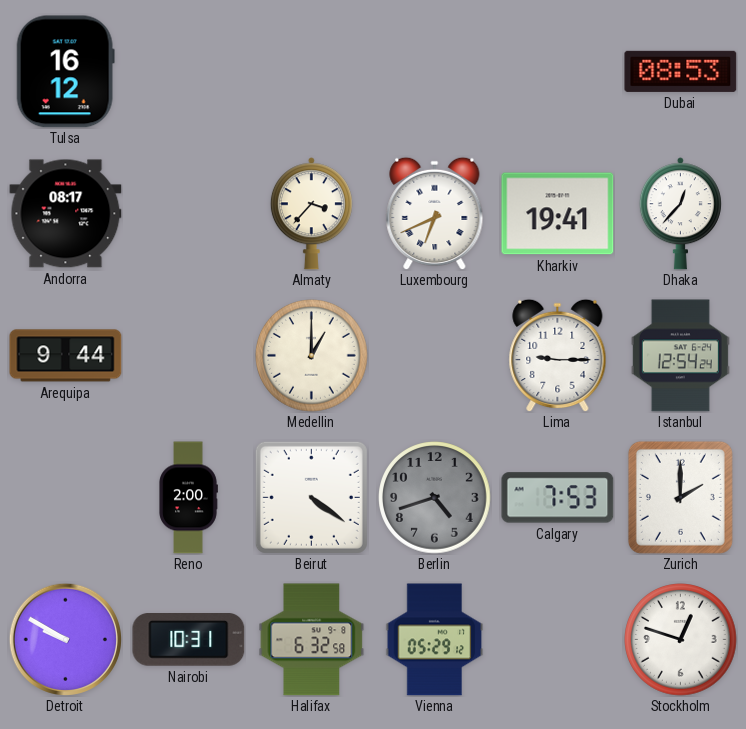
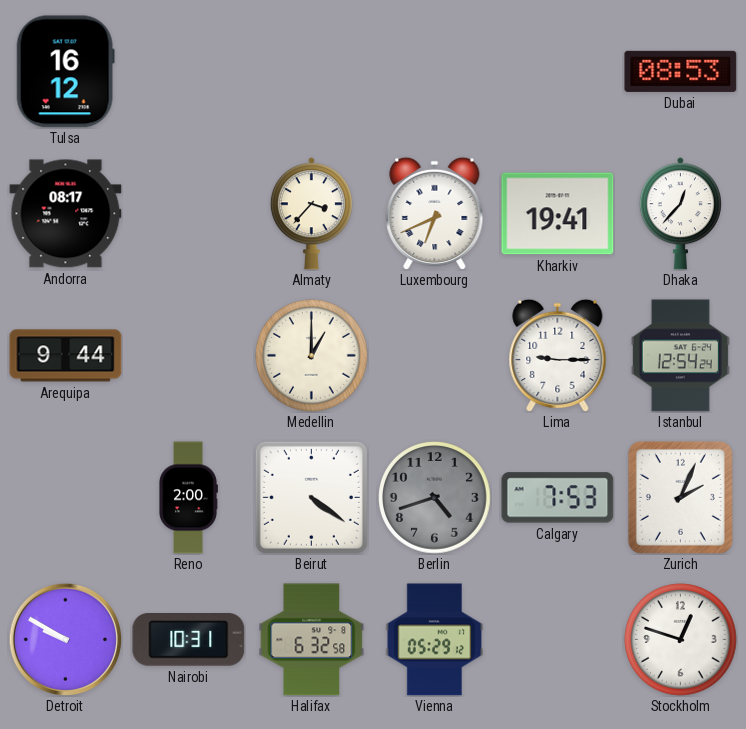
Zurich: 2:00 -> 2:04 (680, 497)
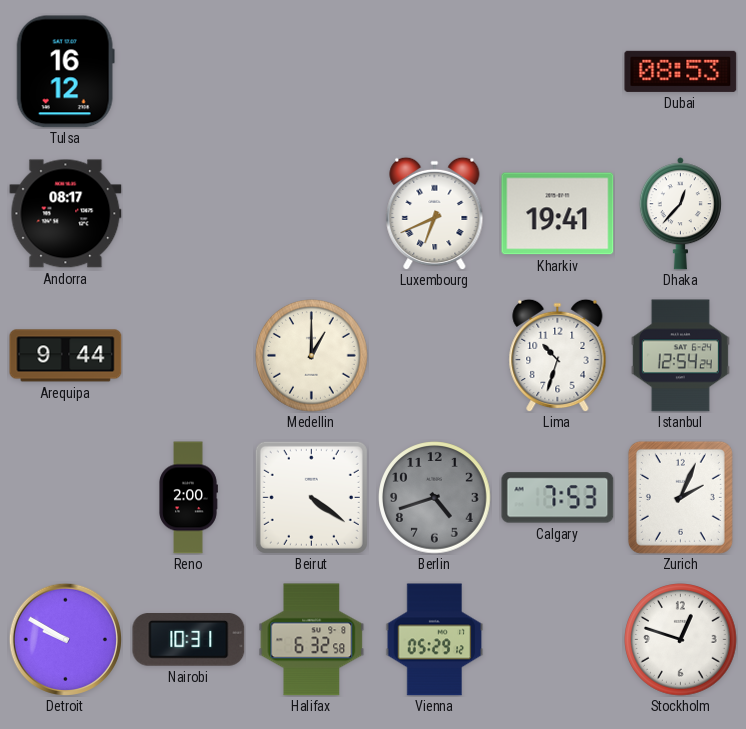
Almaty: 3:37 -> none (311, 214)
Lima: 9:15 -> 10:33 (558, 355)
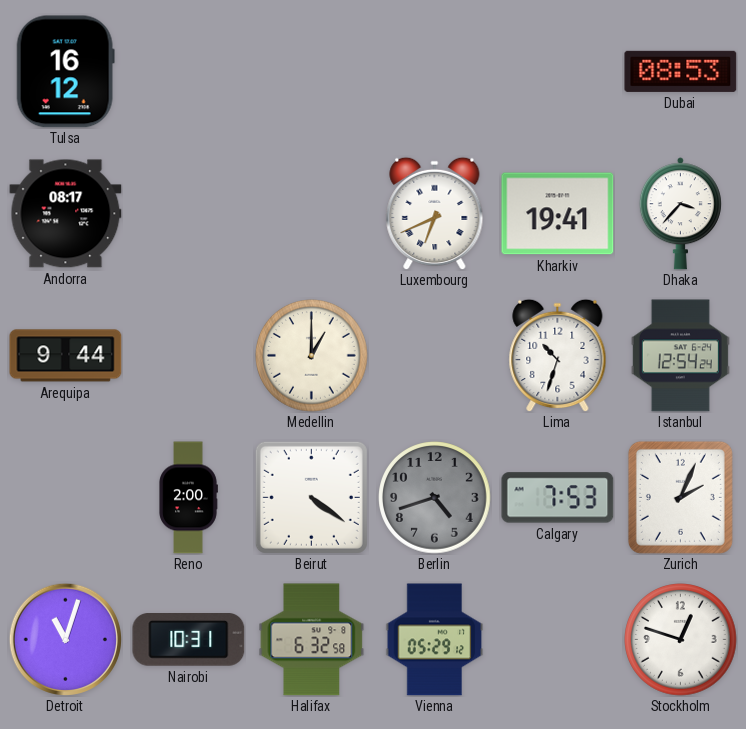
Dhaka: 12:37 -> 3:37 (680, 214)
Detroit: 9:50 -> 11:03 (65, 639)
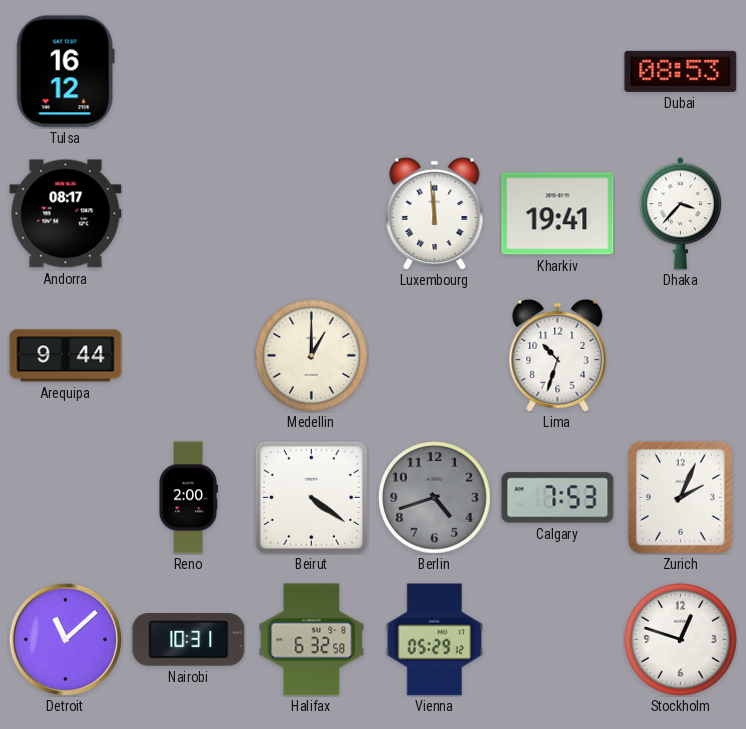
Luxembourg: 6:41 -> 11:59 (435, 213)
Istanbul: 12:54 -> none (680, 356)
Detroit: 11:03 -> 11:08 (65, 639)
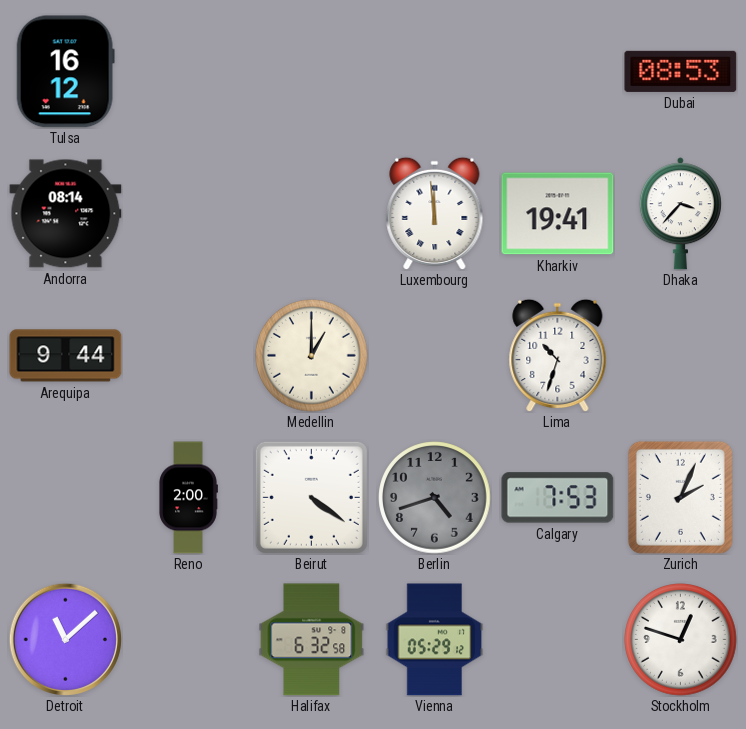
Andorra: 08:17 -> 08:14 (66, 214)
Nairobi: 10:31 -> none (189, 640)
